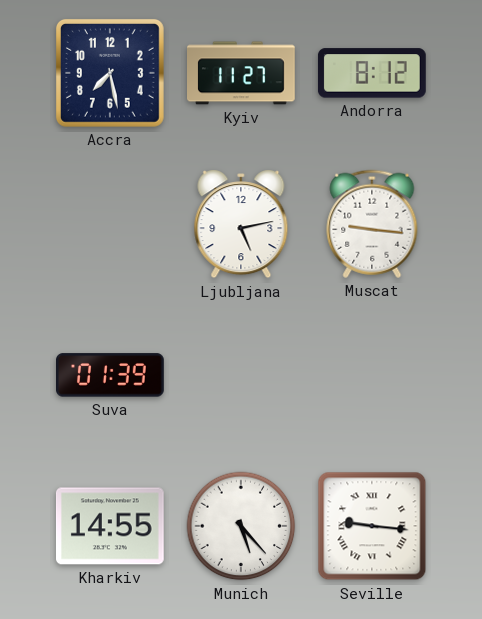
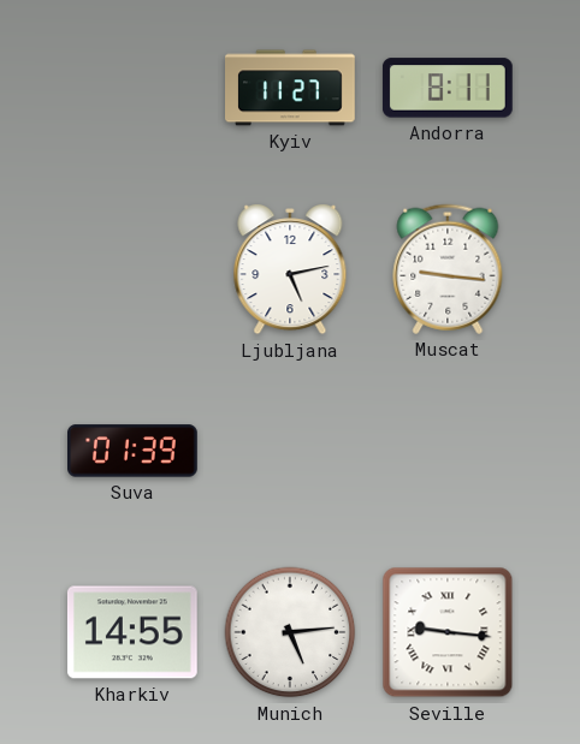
Accra: 7:28 -> none (110, 73)
Andorra: 8:12 -> 8:11 (448, 88)
Munich: 5:23 -> 5:14 (290, 632)
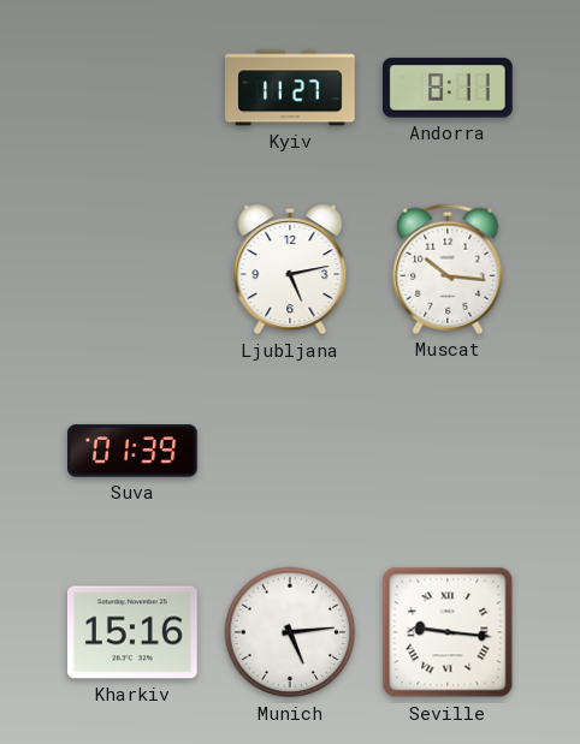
Muscat: 9:16 -> 10:16 (448, 269)
Kharkiv: 14:55 -> 15:16 (132, 632)
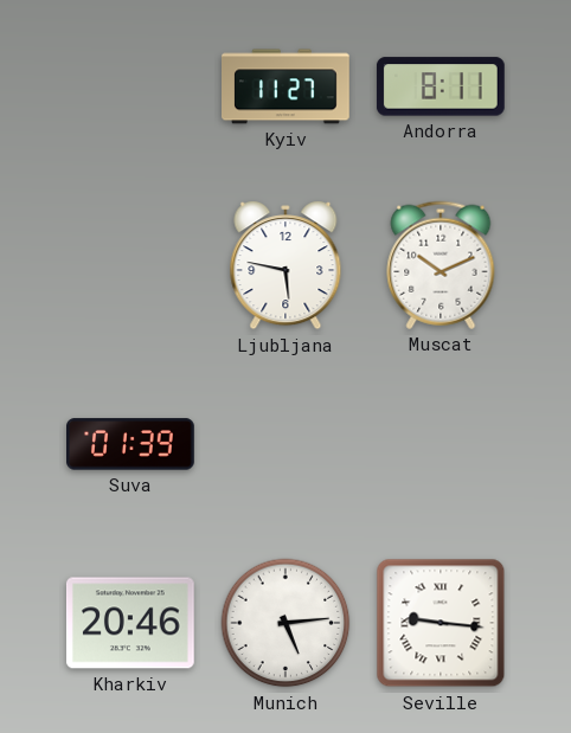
Ljubljana: 5:13 -> 5:47 (285, 265)
Muscat: 10:16 -> 10:11 (441, 265)
Kharkiv: 15:16 -> 20:46 (130, 623)
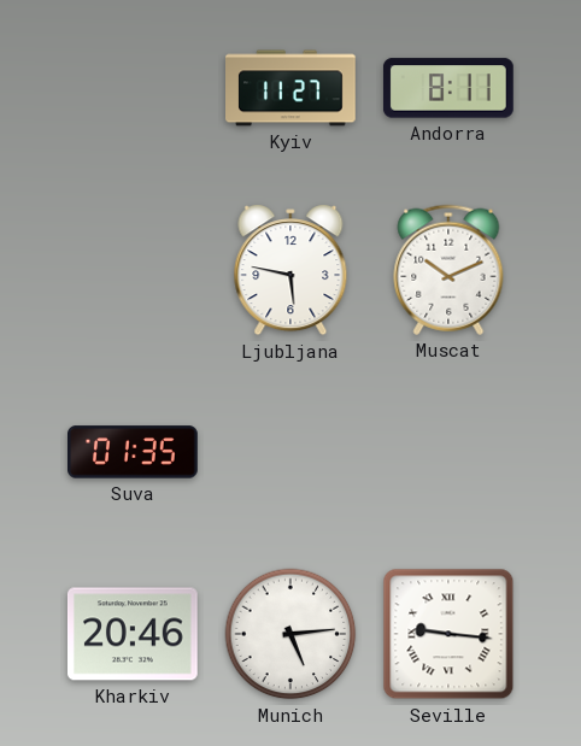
Suva: 01:39 -> 01:35 (134, 452)
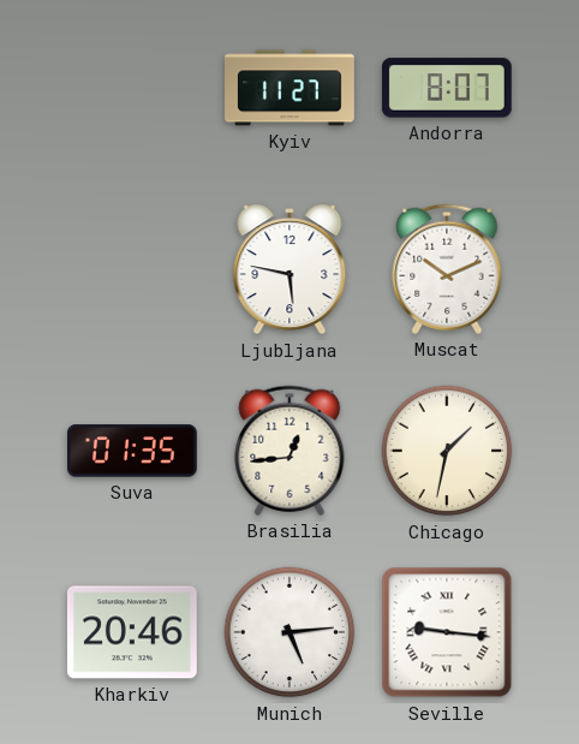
Andorra: 8:11 -> 8:07 (447, 88)
Brasilia: none -> 12:44 (289, 451)
Chicago: none -> 1:32 (447, 451)
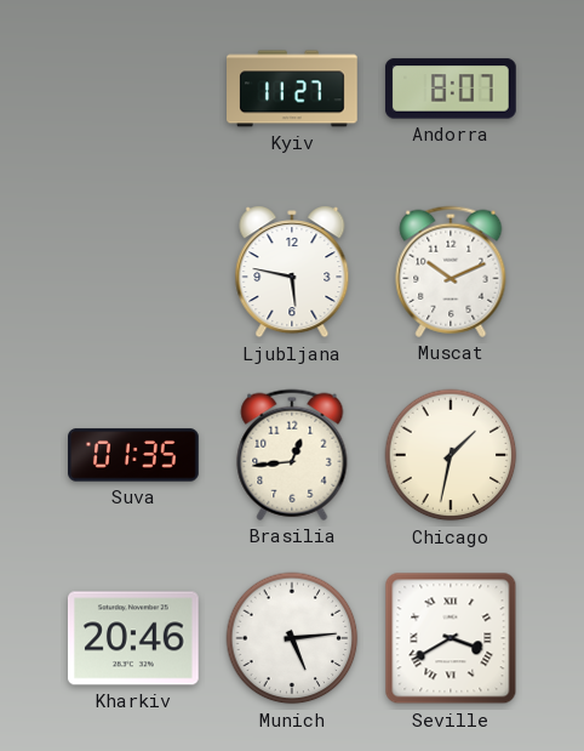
Seville: 9:16 -> 3:40 (451, 638)
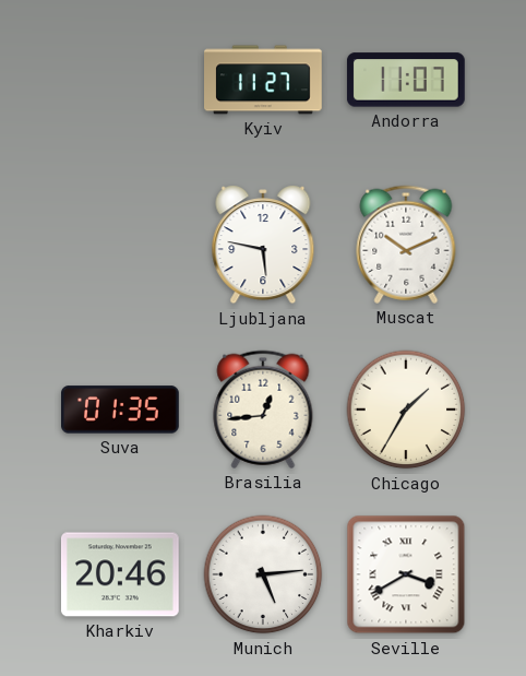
Andorra: 8:07 -> 11:07 (406, 80)
Chicago: 1:32 -> 1:35 (406, 410)
